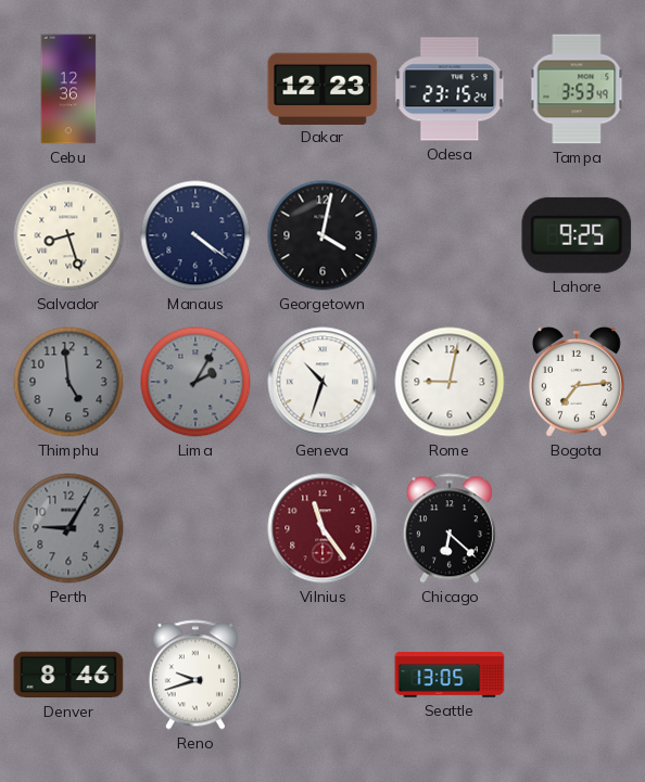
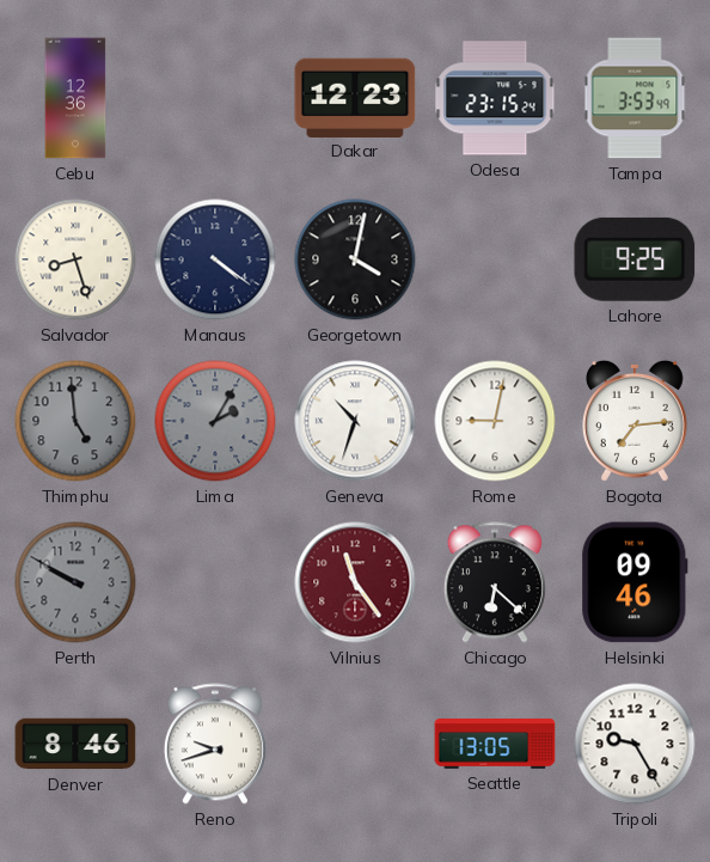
Perth: 9:05 -> 9:50 (75, 582)
Helsinki: none -> 09:46 (635, 582)
Tripoli: none -> 9:25 (635, 744)
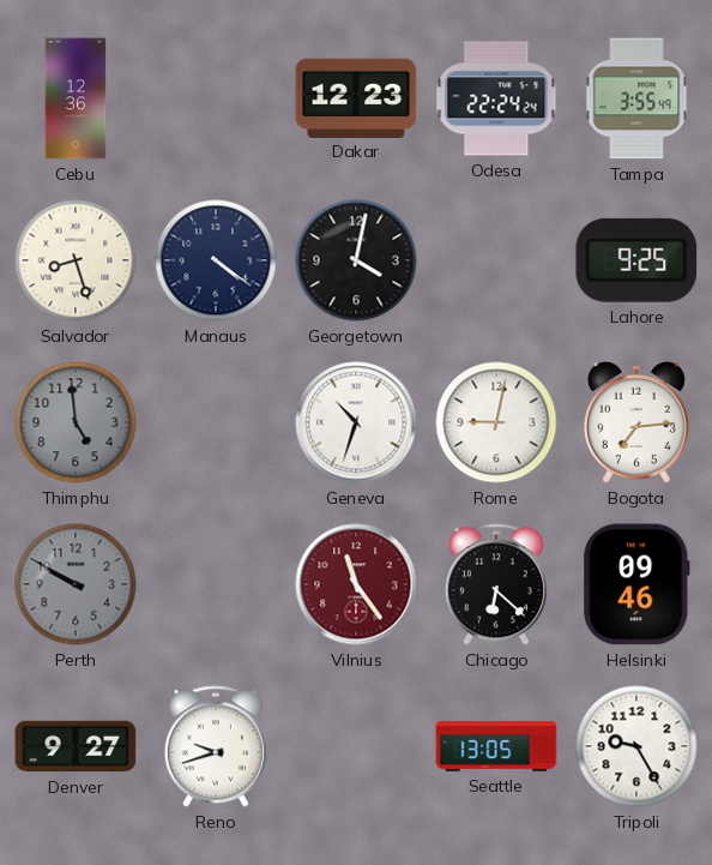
Odesa: 23:15 -> 22:24 (496, 98)
Tampa: 3:53 -> 3:55 (636, 98)
Lima: 2:05 -> none (215, 421)
Denver: 8:46 -> 9:27 (76, 746)
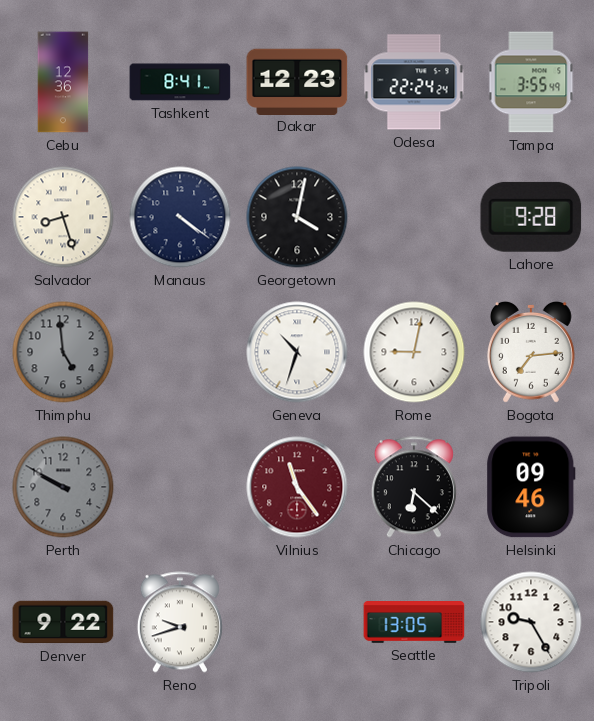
Tashkent: none -> 8:41 (180, 82)
Lahore: 9:25 -> 9:28 (531, 217)
Denver: 9:27 -> 9:22 (63, 622)
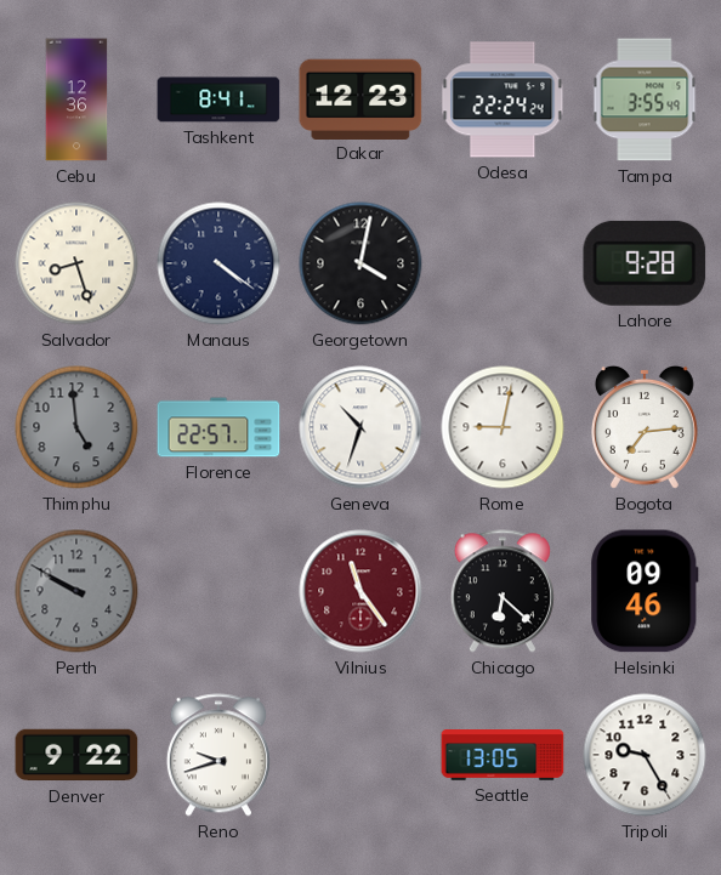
Florence: none -> 22:57 (218, 427)
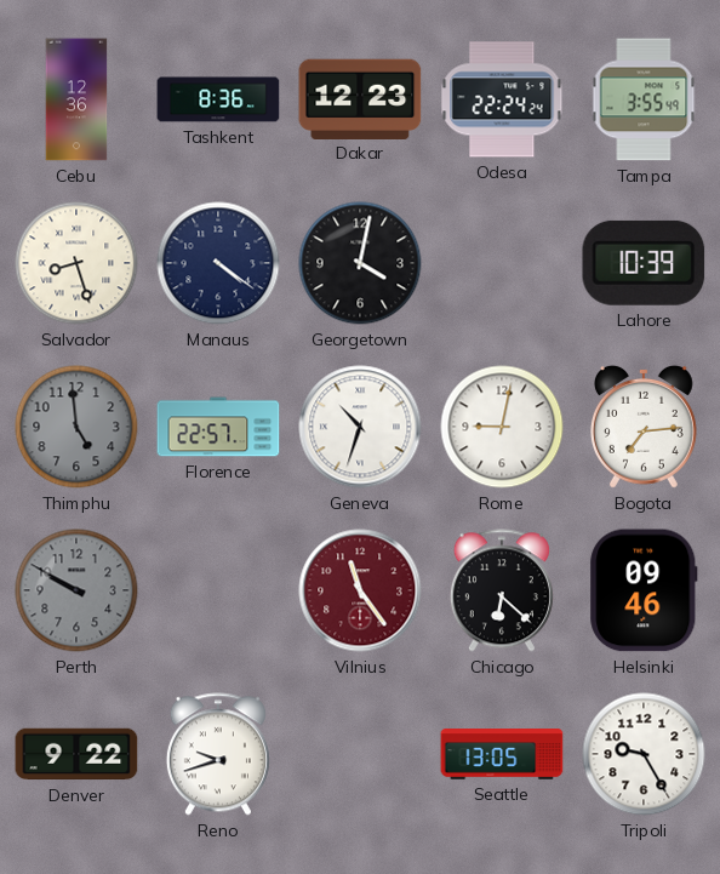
Tashkent: 8:41 -> 8:36 (218, 99)
Lahore: 9:28 -> 10:39 (644, 263)
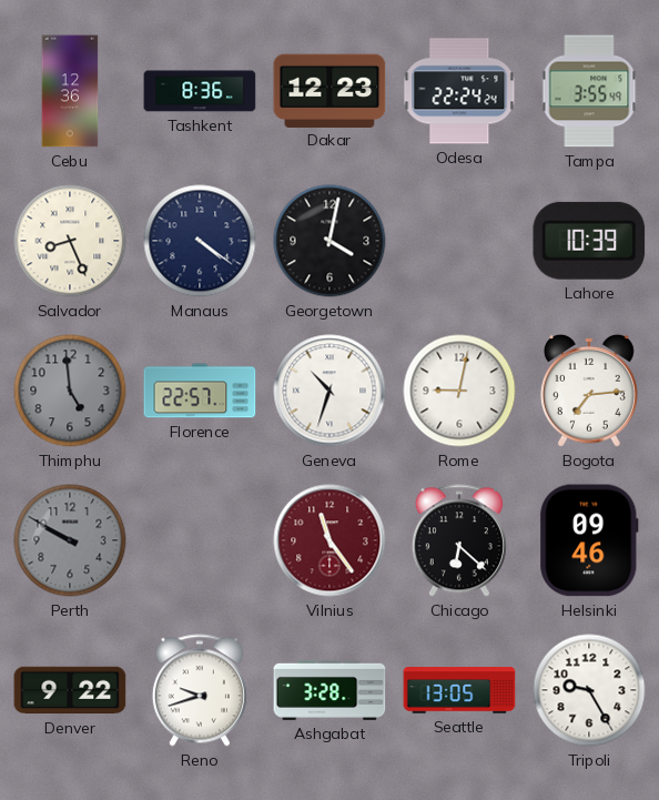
Salvador: 8:27 -> 8:26 (70, 241)
Ashgabat: none -> 3:28 (329, 690)
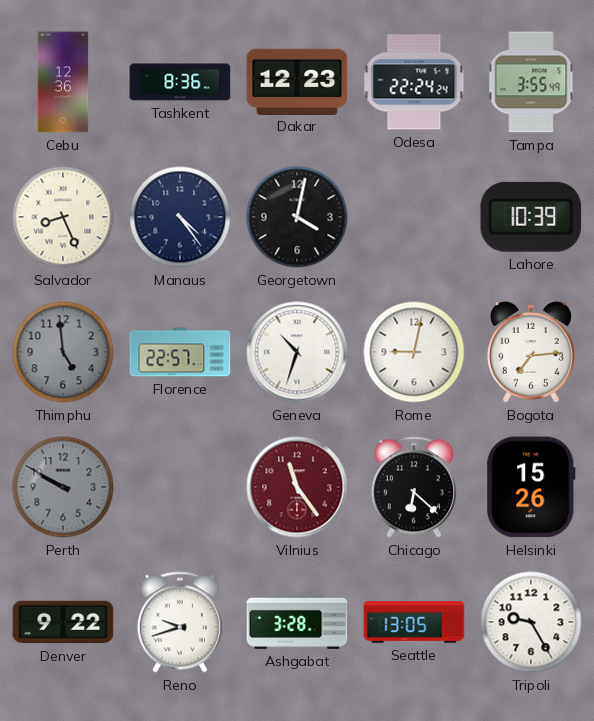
Manaus: 4:21 -> 4:24 (180, 217)
Helsinki: 09:46 -> 15:26 (531, 487)
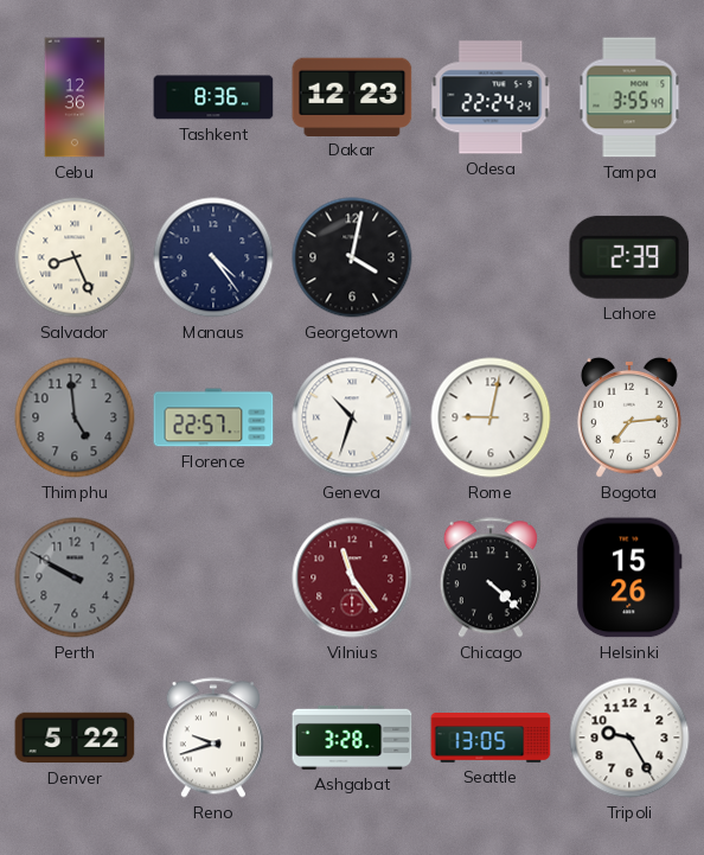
Lahore: 10:39 -> 2:39 (629, 257)
Chicago: 6:22 -> 4:22 (491, 578)
Denver: 9:22 -> 5:22 (75, 738)
